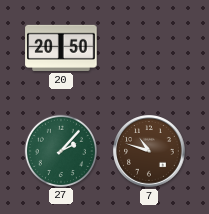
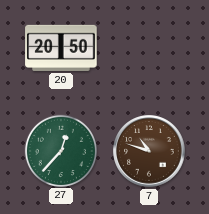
27: 2:07 -> 12:37 (60, 150)
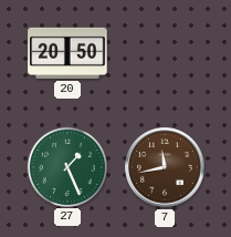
27: 12:37 -> 1:26 (66, 166)
7: 10:48 -> 11:43 (165, 167)
